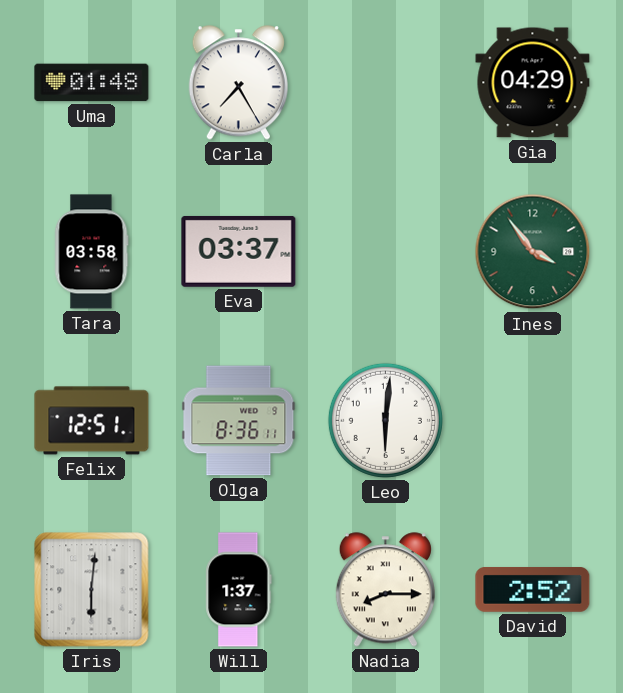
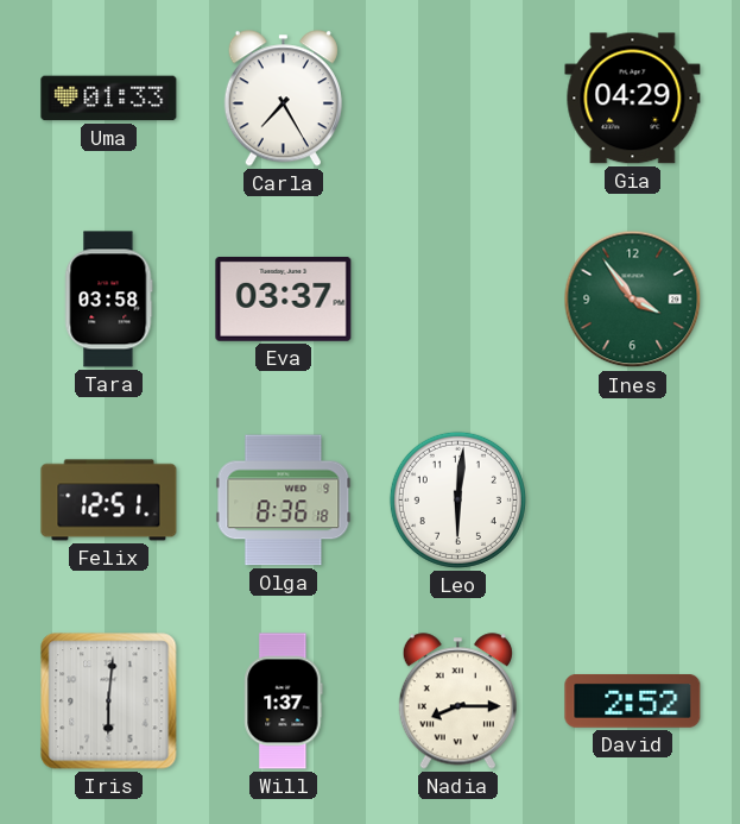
Uma: 01:48 -> 01:33 (109, 99)
Olga: 8:36:11 -> 8:36:18 (284, 501)
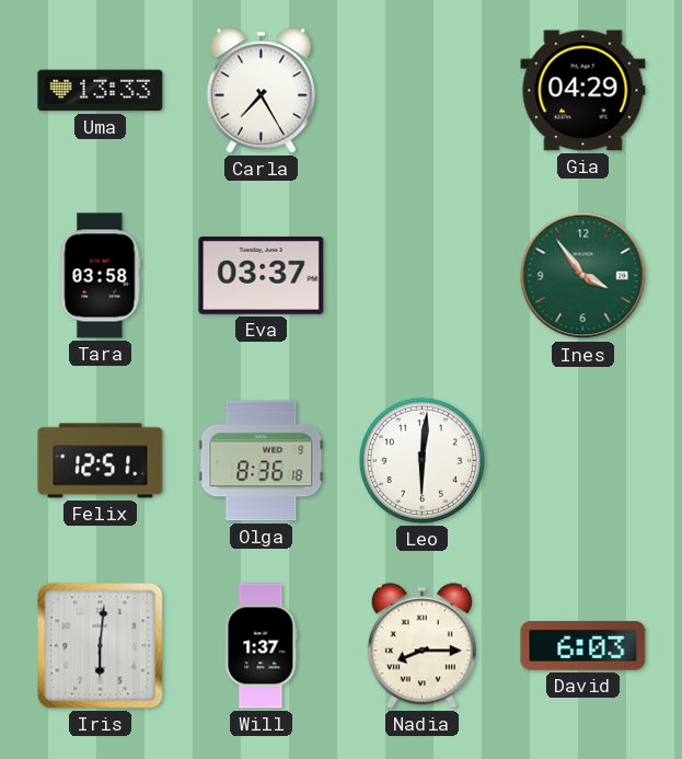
Uma: 01:33 -> 13:33 (101, 91)
David: 2:52 -> 6:03 (583, 646)
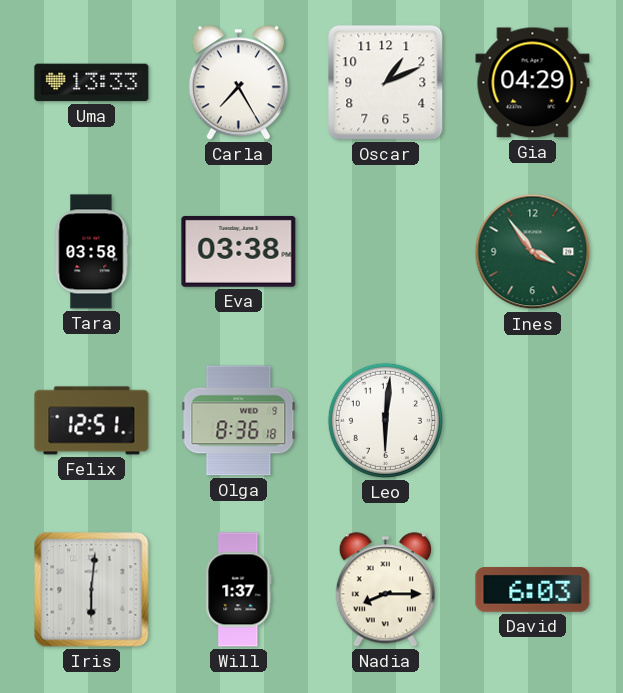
Oscar: none -> 1:11 (386, 83)
Eva: 03:37 -> 03:38 (239, 251)
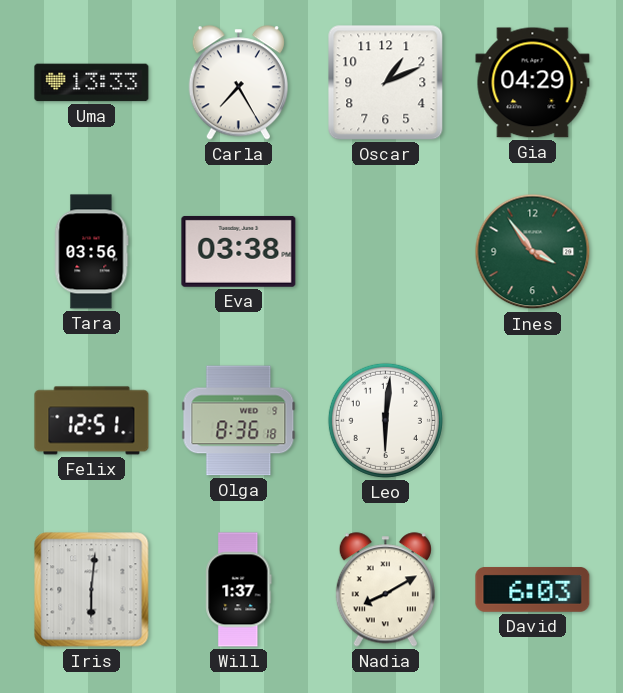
Tara: 03:58 -> 03:56 (91, 252)
Nadia: 8:15 -> 8:10 (385, 590)
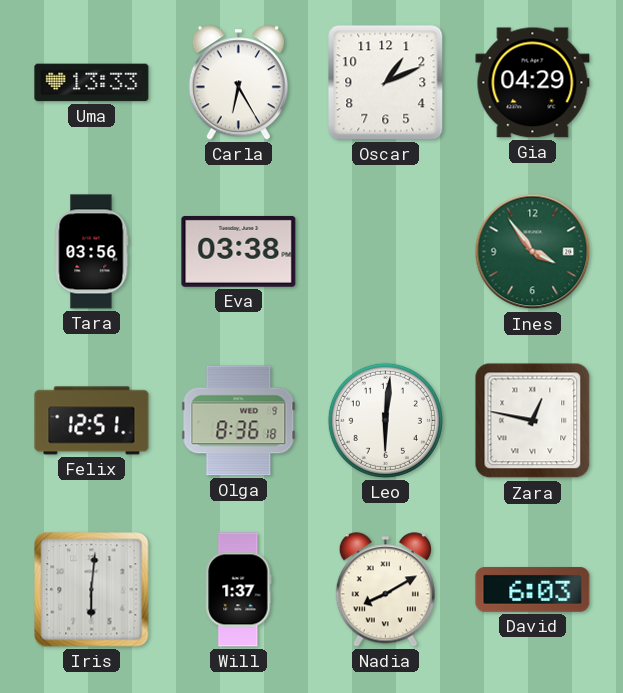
Carla: 7:25 -> 6:25 (238, 83)
Zara: none -> 12:47 (533, 421)
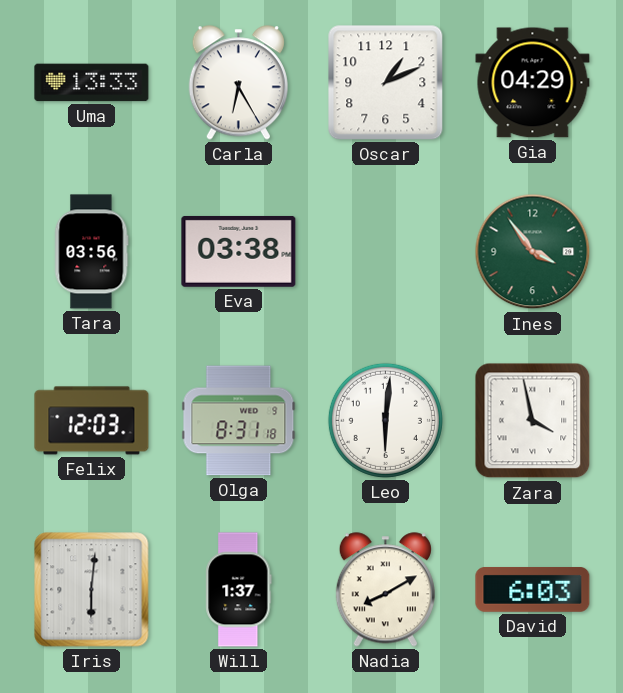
Felix: 12:51 -> 12:03 (92, 421)
Olga: 8:36 -> 8:31 (239, 421)
Zara: 12:47 -> 3:58 (533, 421)
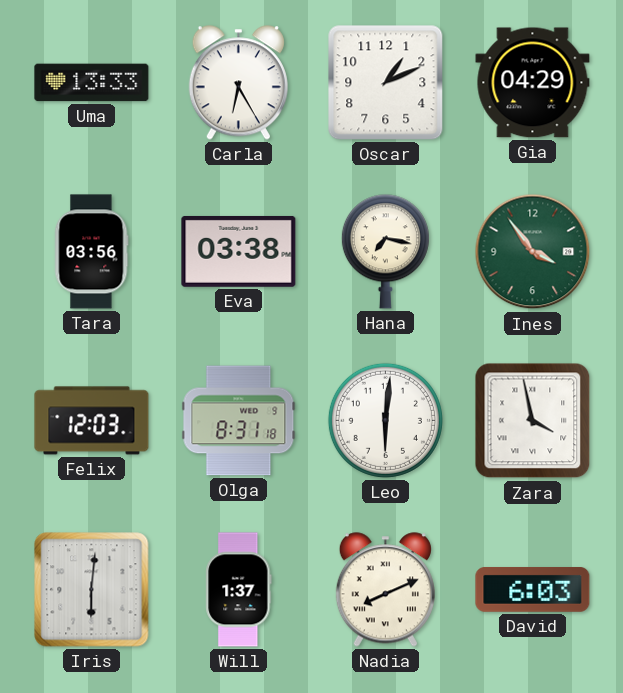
Hana: none -> 7:17 (385, 252)
Nadia: 8:10 -> 8:11 (385, 590)
